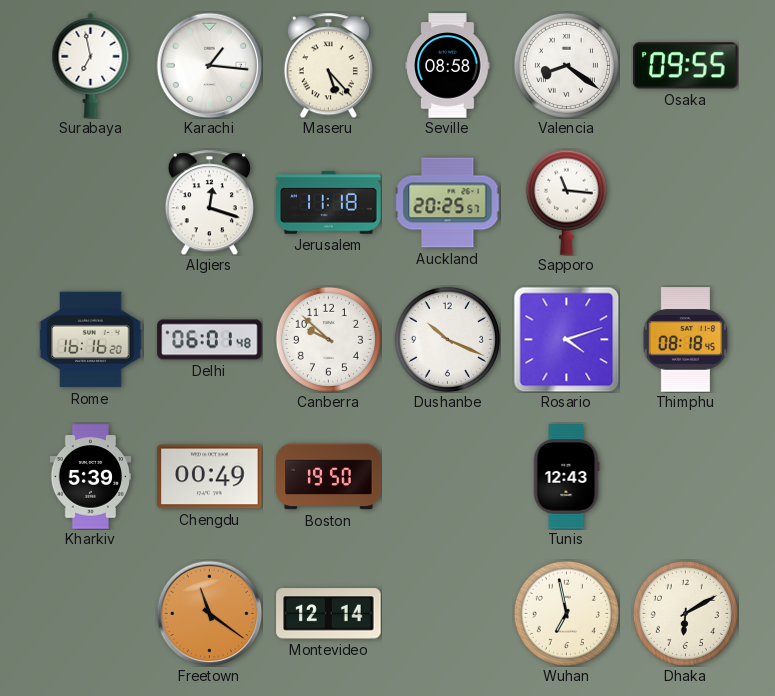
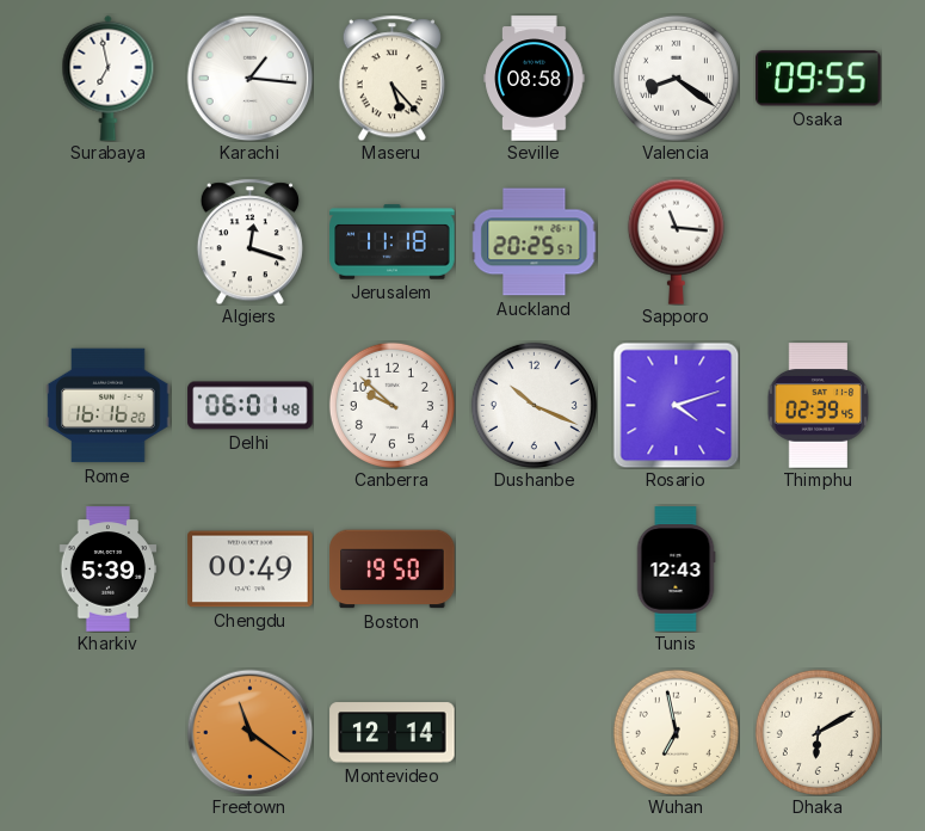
Thimphu: 08:18 -> 02:39 (819, 406)
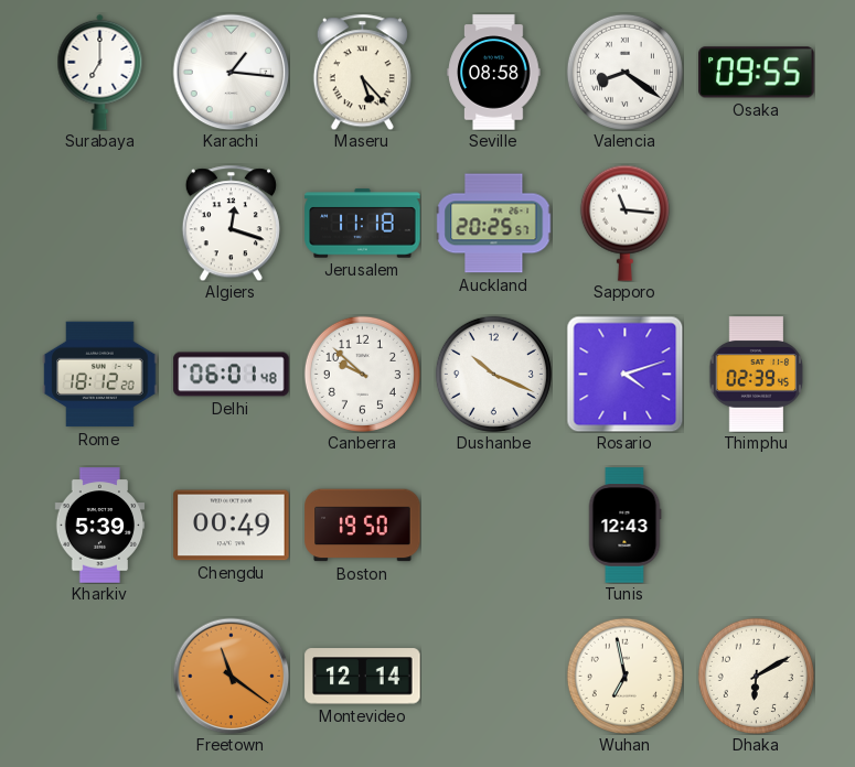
Surabaya: 6:58 -> 7:00 (100, 72)
Rome: 16:16 -> 18:12 (100, 375)
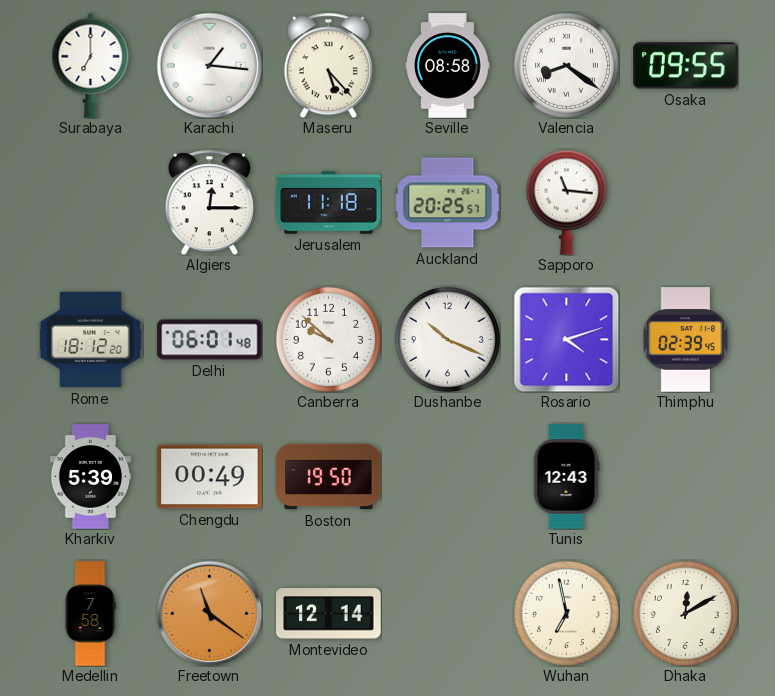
Algiers: 12:18 -> 12:15 (209, 202)
Medellin: none -> 7:58 (90, 614)
Dhaka: 6:10 -> 12:10 (685, 613)
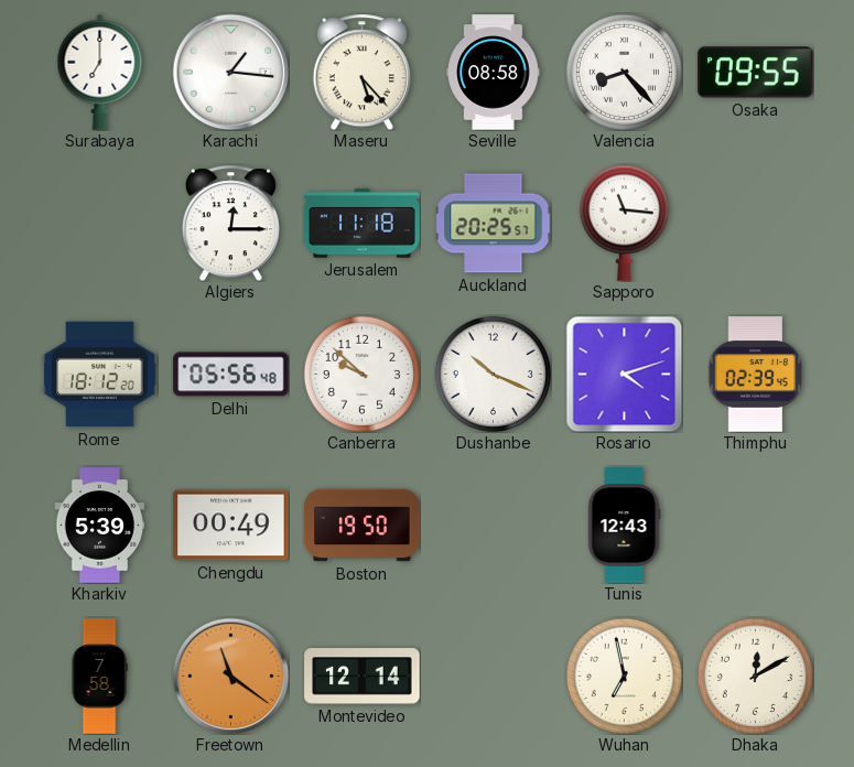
Valencia: 8:21 -> 8:23 (624, 72)
Delhi: 06:01 -> 05:56 (231, 375)
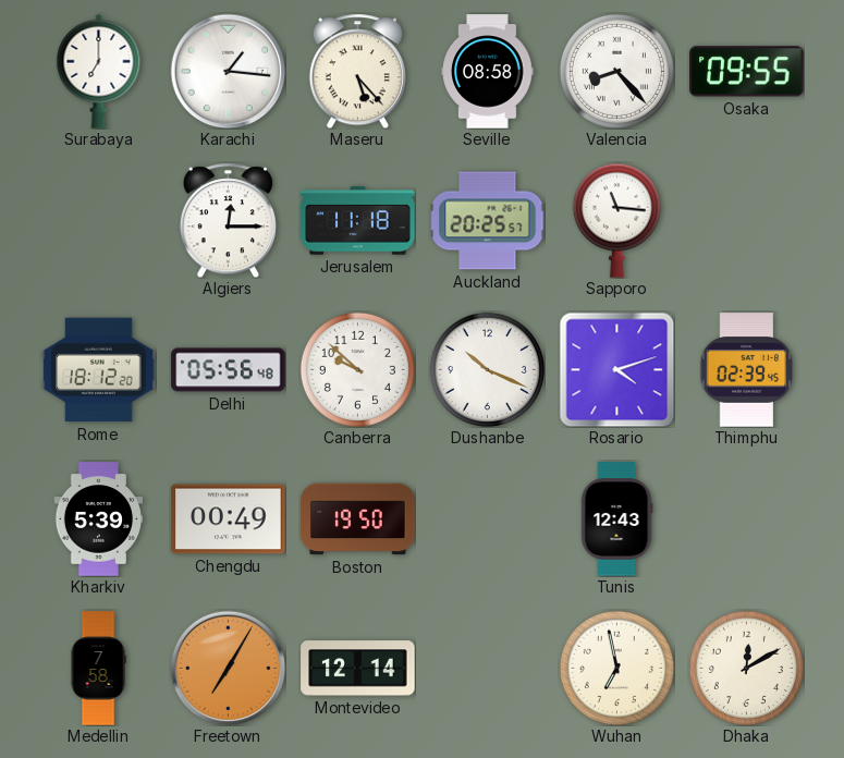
Freetown: 11:21 -> 7:05 (228, 668)
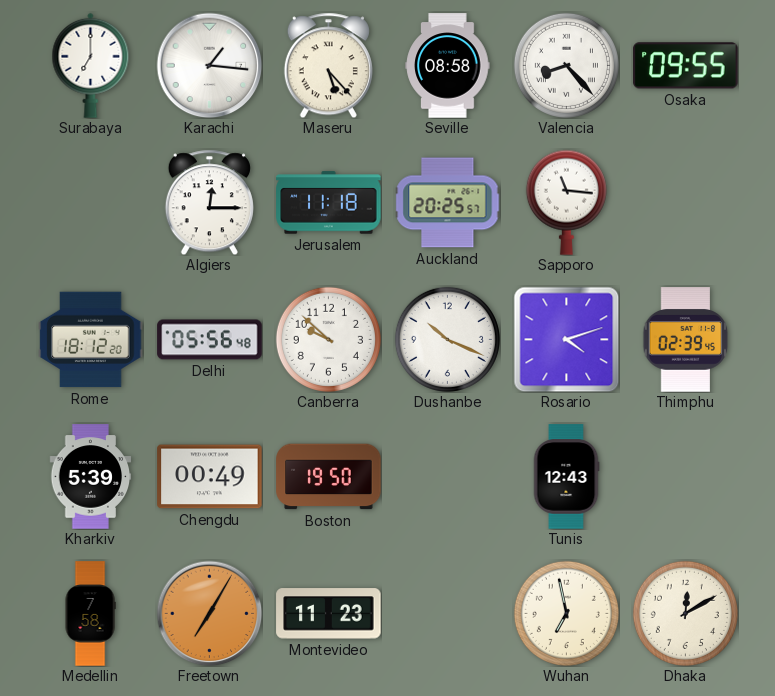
Montevideo: 12:14 -> 11:23 (329, 614)
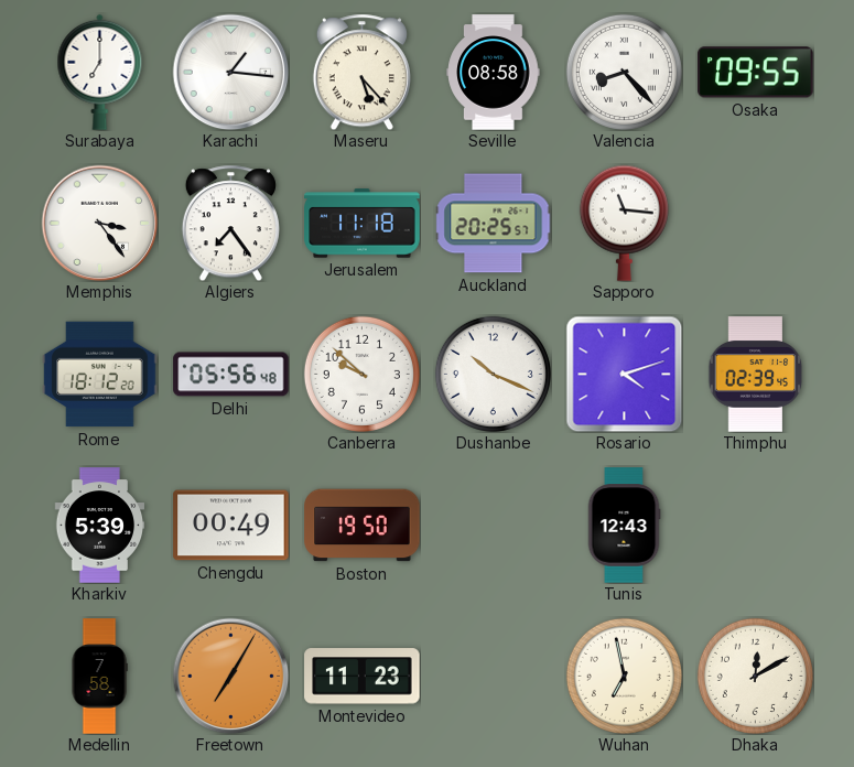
Memphis: none -> 3:24 (99, 223)
Algiers: 12:15 -> 7:24 (230, 223)
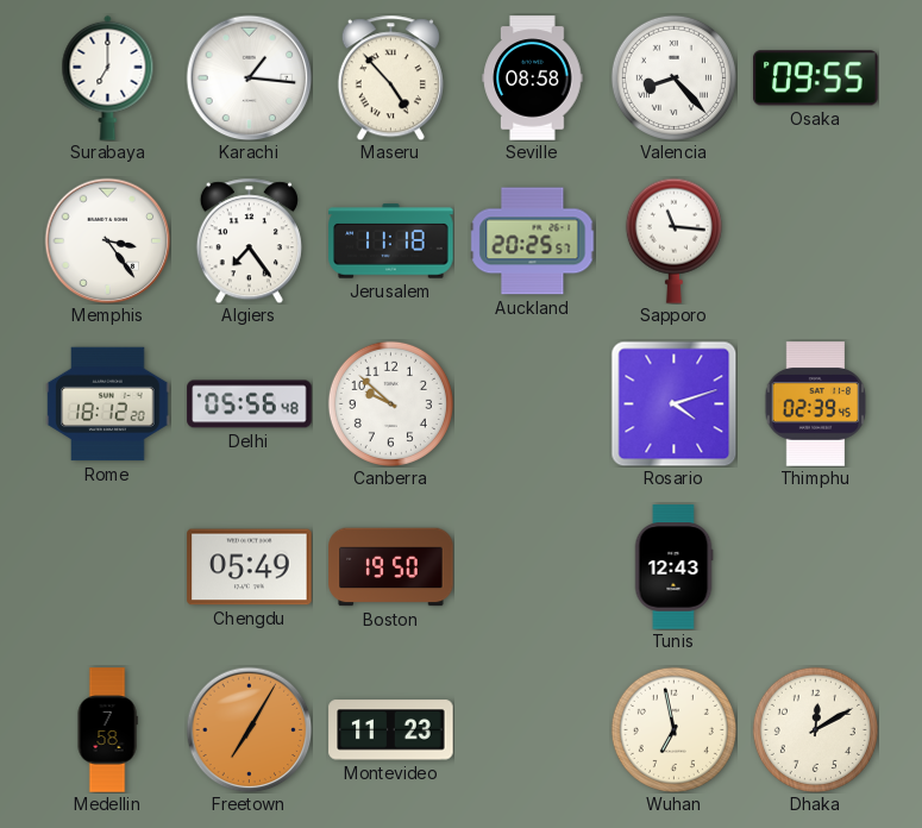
Maseru: 5:23 -> 4:53 (390, 77)
Dushanbe: 10:19 -> none (493, 374)
Kharkiv: 5:39 -> none (100, 526)
Chengdu: 00:49 -> 05:49 (250, 567)
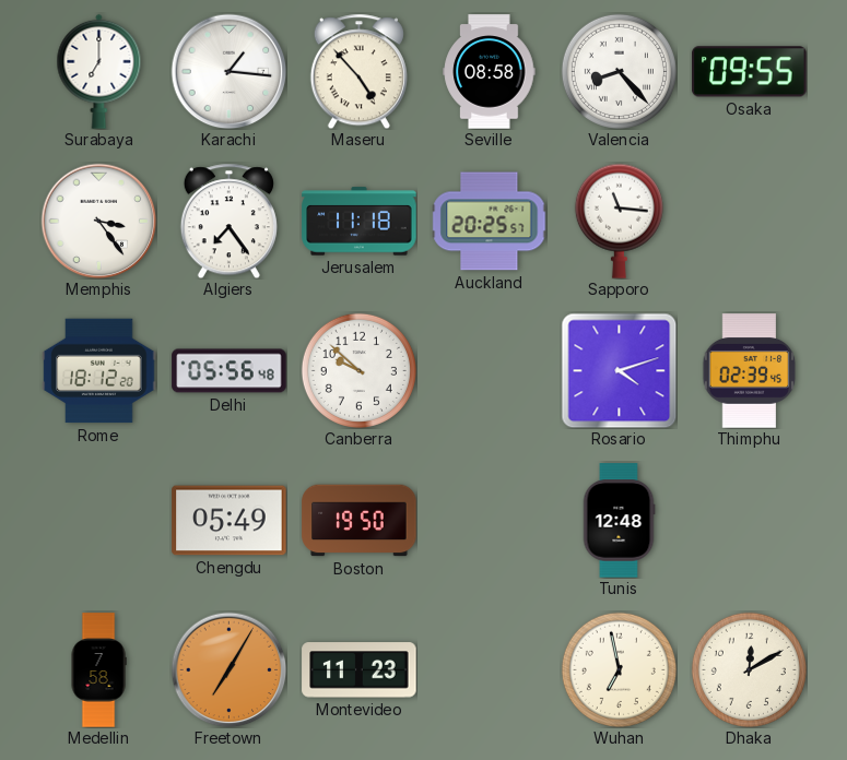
Tunis: 12:43 -> 12:48 (619, 521)
